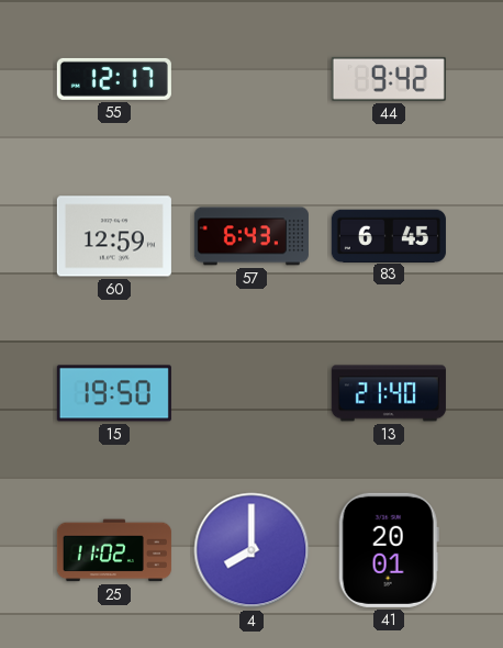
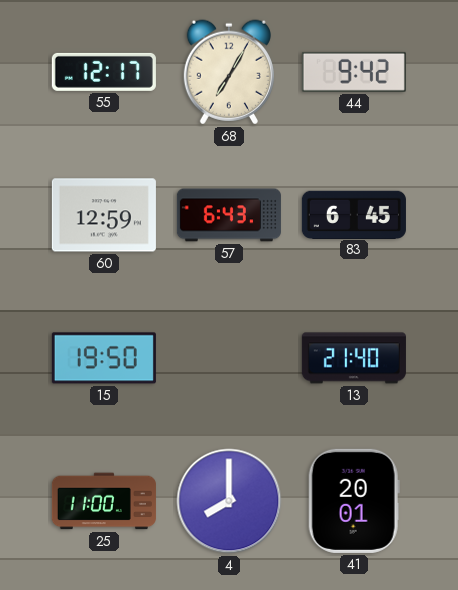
68: none -> 7:05 (229, 72)
25: 11:02 -> 11:00 (104, 501)
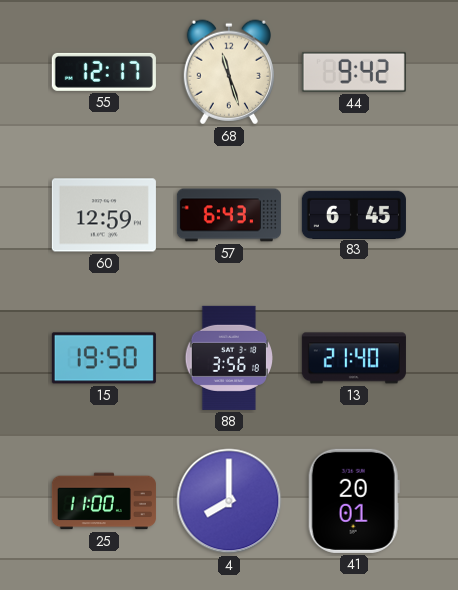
68: 7:05 -> 11:27 (229, 72)
88: none -> 3:56 (228, 358)
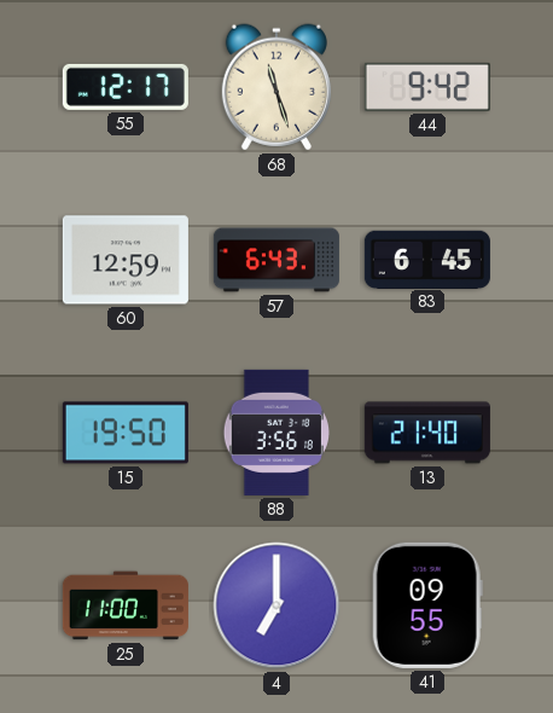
4: 8:00 -> 7:00 (276, 605)
41: 20:01 -> 09:55 (427, 605)
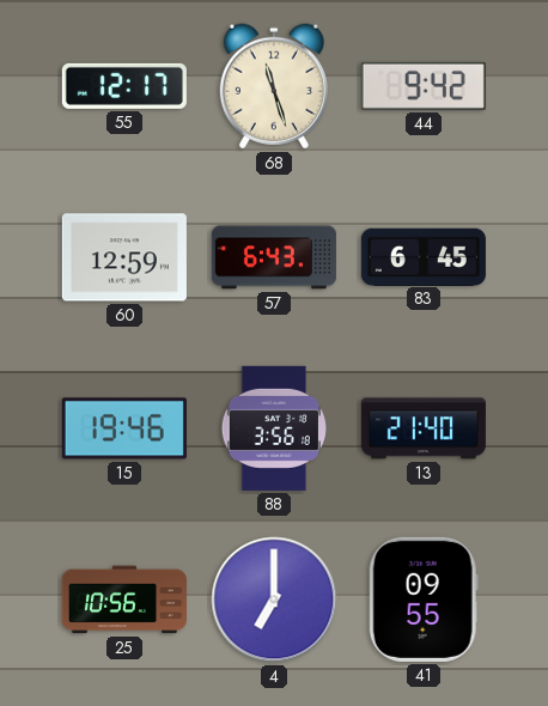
15: 19:50 -> 19:46 (124, 428)
25: 11:00 -> 10:56 (124, 600)
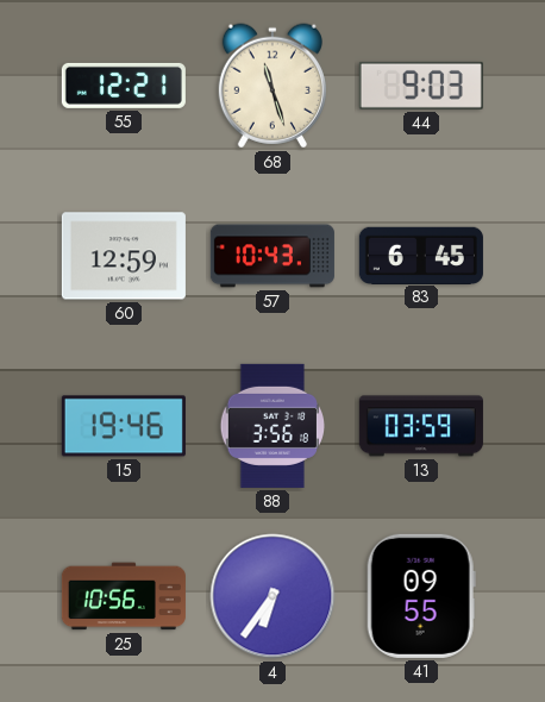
55: 12:17 -> 12:21 (124, 86)
44: 9:42 -> 9:03 (421, 86)
57: 6:43 -> 10:43 (272, 256)
13: 21:40 -> 03:59 (421, 426)
4: 7:00 -> 6:36 (272, 596)
